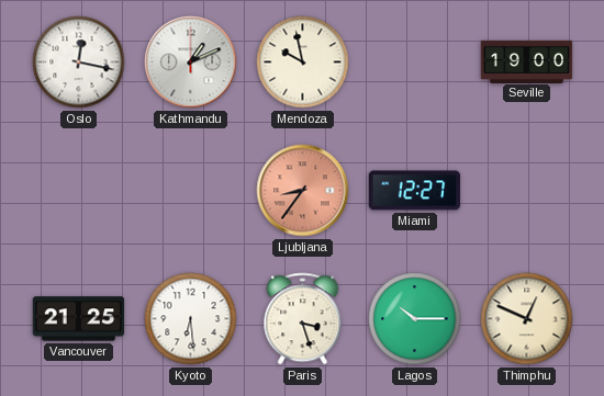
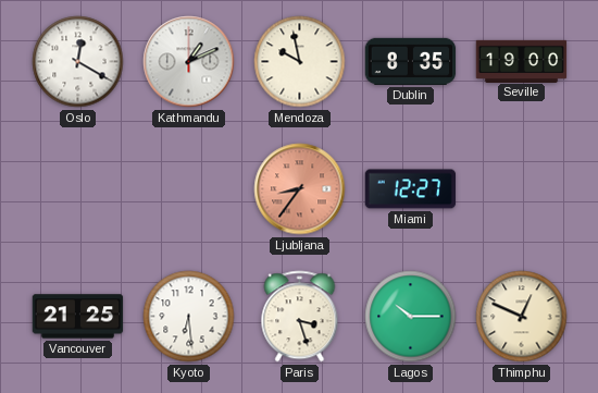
Oslo: 12:17 -> 12:20 (78, 62)
Dublin: none -> 8:35 (411, 61)
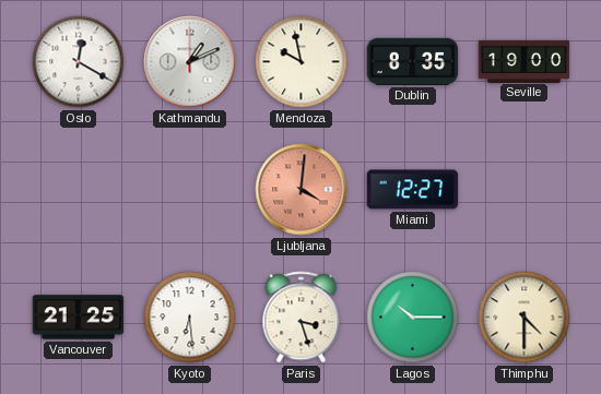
Ljubljana: 8:36 -> 4:01 (302, 190)
Thimphu: 12:49 -> 4:30 (525, 318)
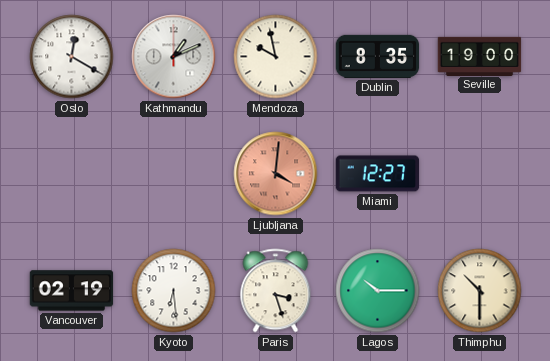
Vancouver: 21:25 -> 02:19 (72, 291)
Thimphu: 4:30 -> 10:30 (480, 291)
